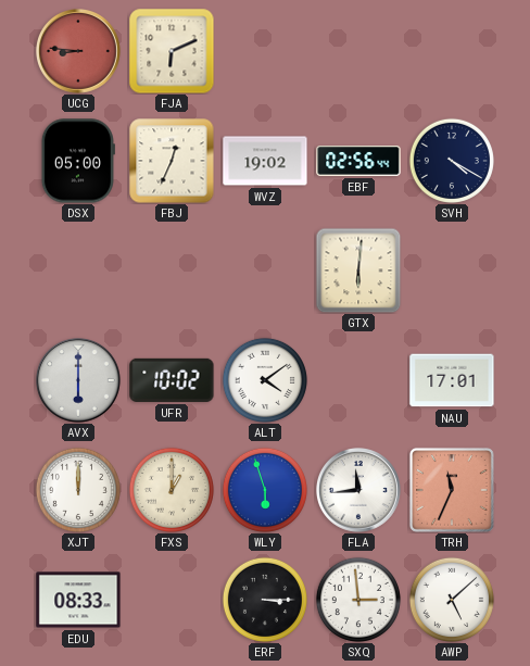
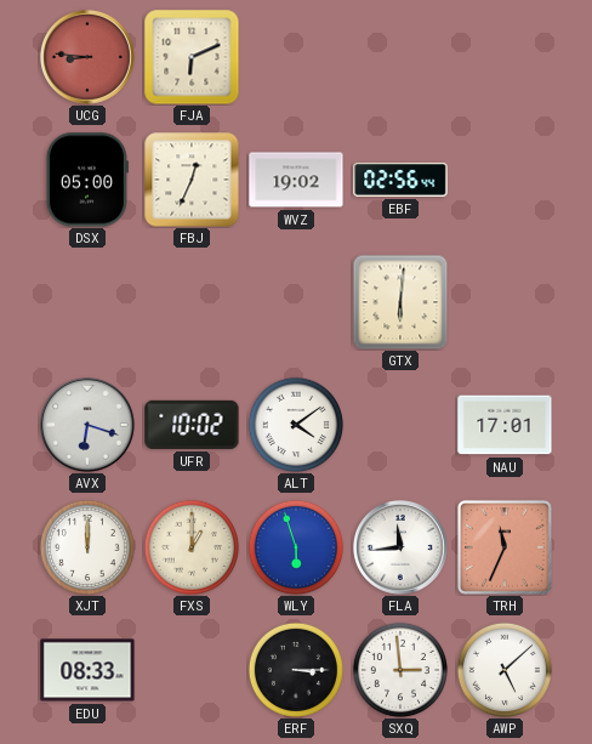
SVH: 4:20 -> none (452, 161)
AVX: 6:00 -> 6:18 (89, 426)
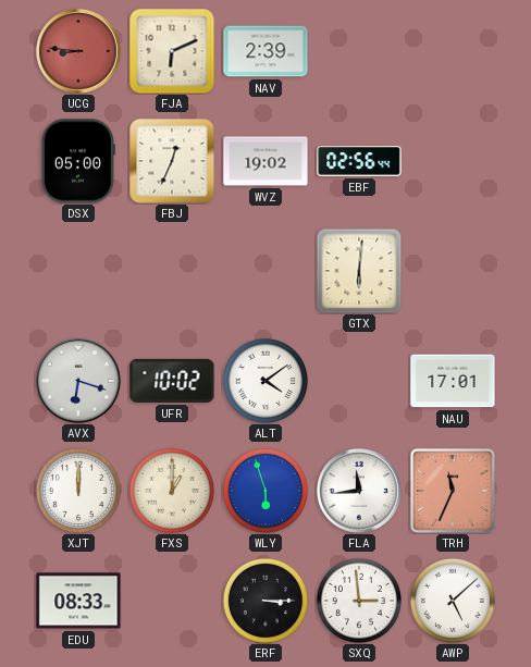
NAV: none -> 2:39 (265, 51)
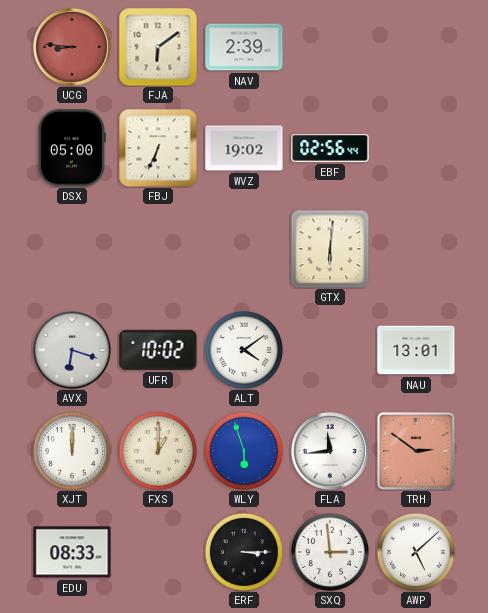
FJA: 6:11 -> 6:09 (158, 47)
FBJ: 12:34 -> 6:34 (158, 148)
NAU: 17:01 -> 13:01 (416, 350)
TRH: 11:34 -> 2:51 (416, 451)
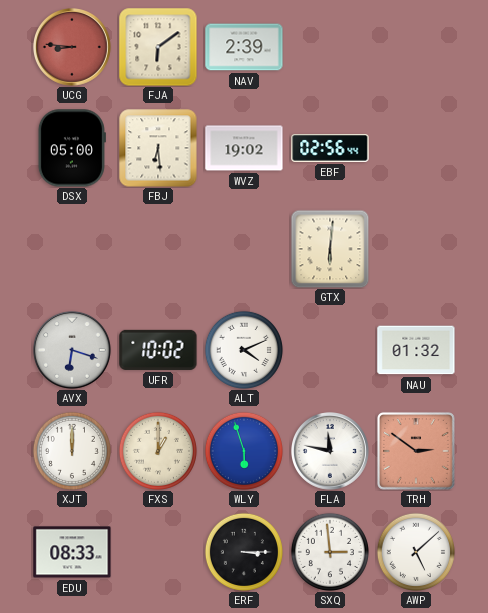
FBJ: 6:34 -> 6:29 (158, 148)
ALT: 4:09 -> 4:11 (244, 350)
NAU: 13:01 -> 01:32 (416, 350)
FLA: 11:44 -> 11:47 (331, 452)
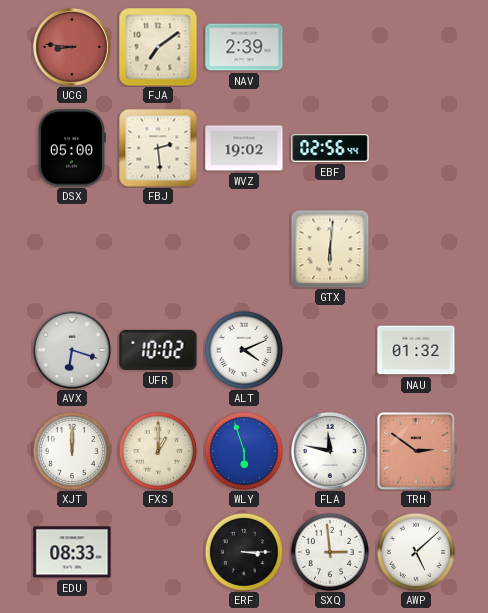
FJA: 6:09 -> 7:09 (158, 47)
FBJ: 6:29 -> 2:29 (158, 148)
